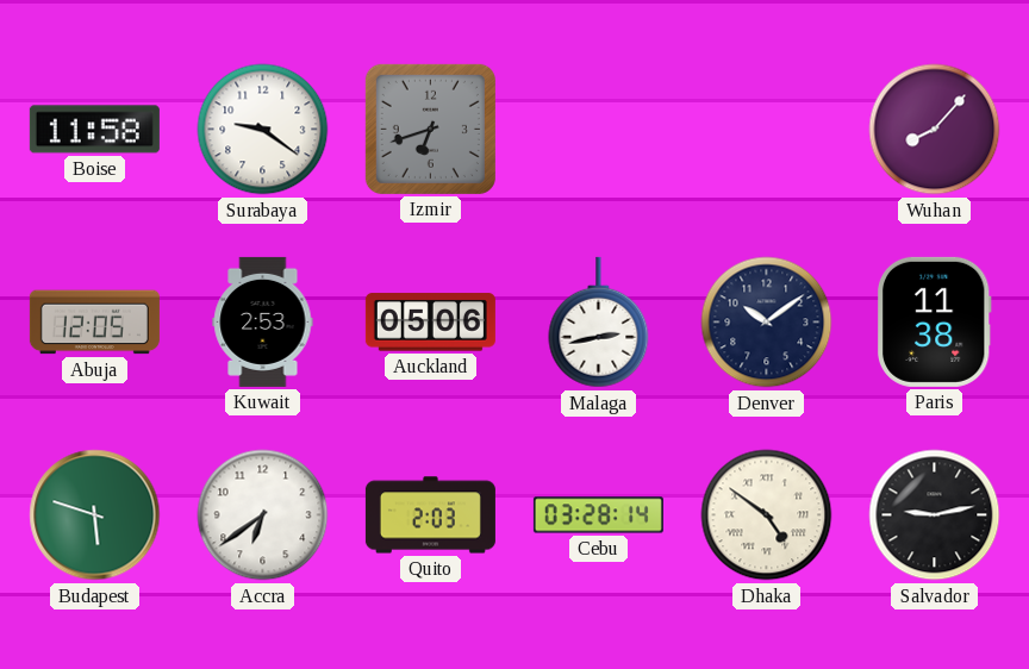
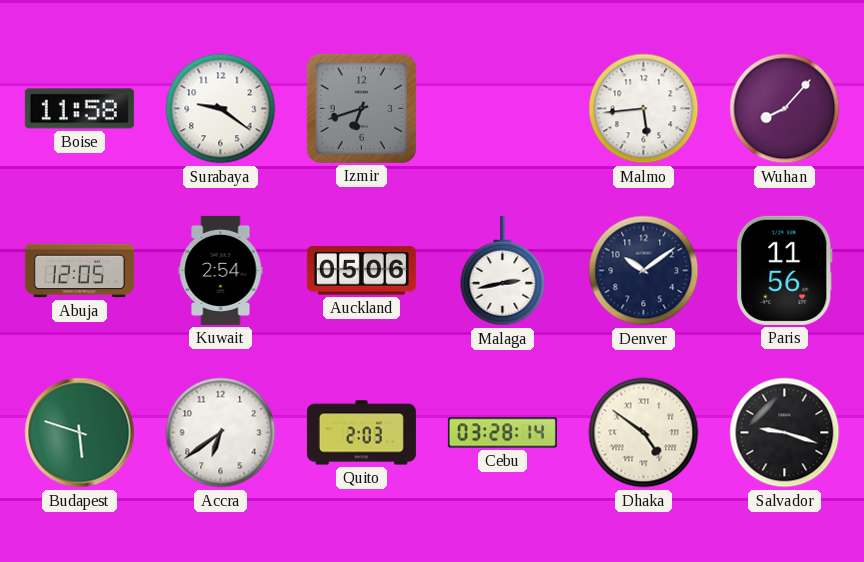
Malmo: none -> 5:44 (644, 109)
Kuwait: 2:53 -> 2:54 (221, 270)
Paris: 11:38 -> 11:56 (784, 270)
Salvador: 9:13 -> 9:18 (785, 433)
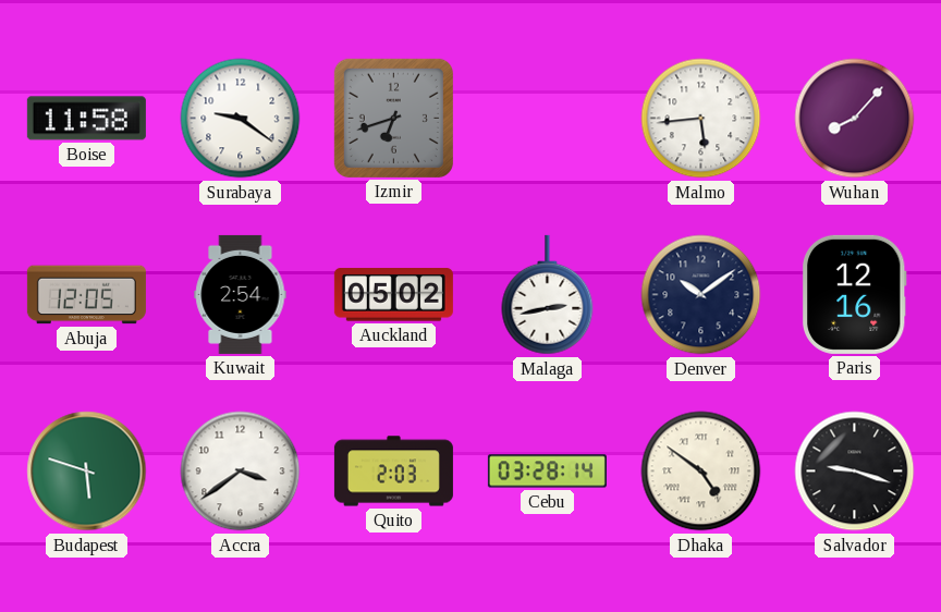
Auckland: 05:06 -> 05:02 (393, 295)
Paris: 11:56 -> 12:16 (854, 294)
Accra: 6:39 -> 3:39 (241, 472)
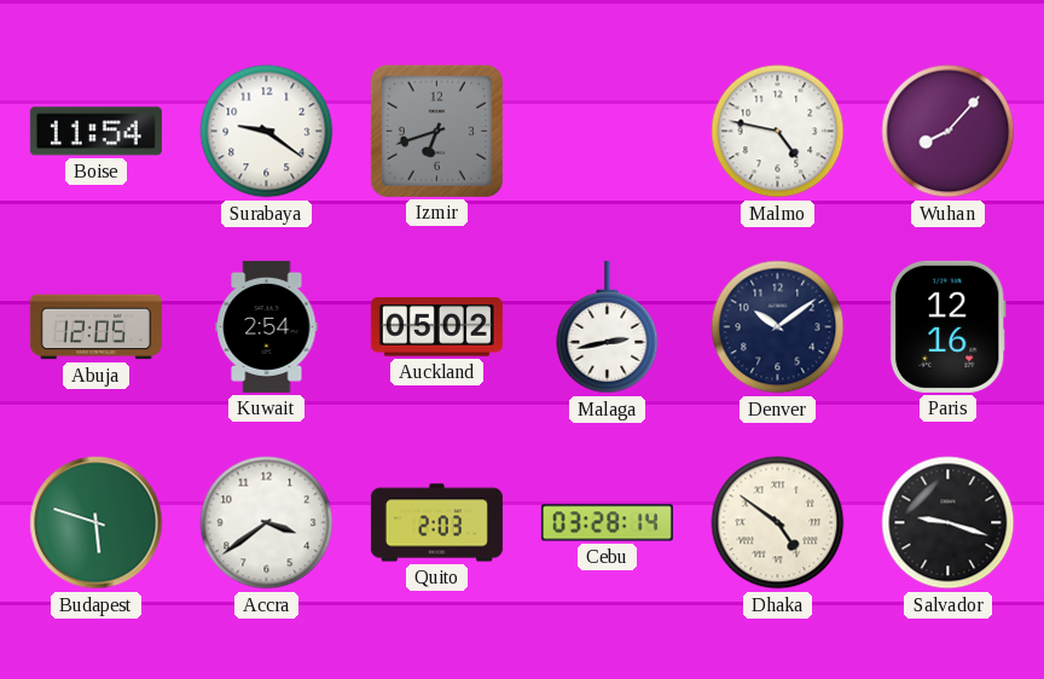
Boise: 11:58 -> 11:54 (95, 132)
Malmo: 5:44 -> 4:47 (778, 132)
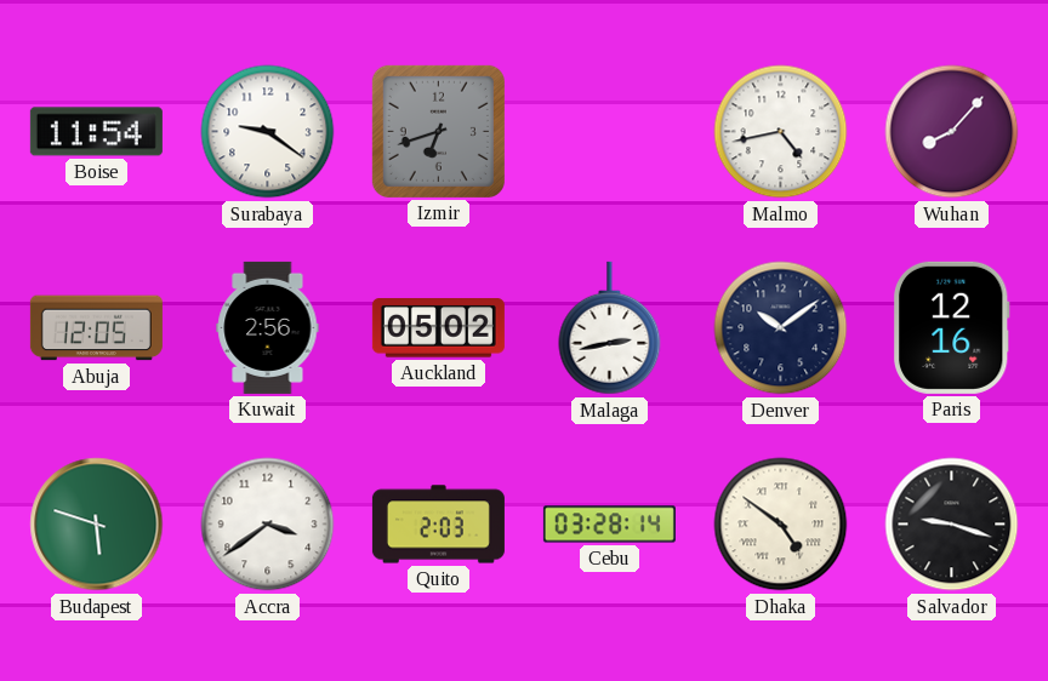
Malmo: 4:47 -> 4:43 (781, 132)
Kuwait: 2:54 -> 2:56 (268, 327)
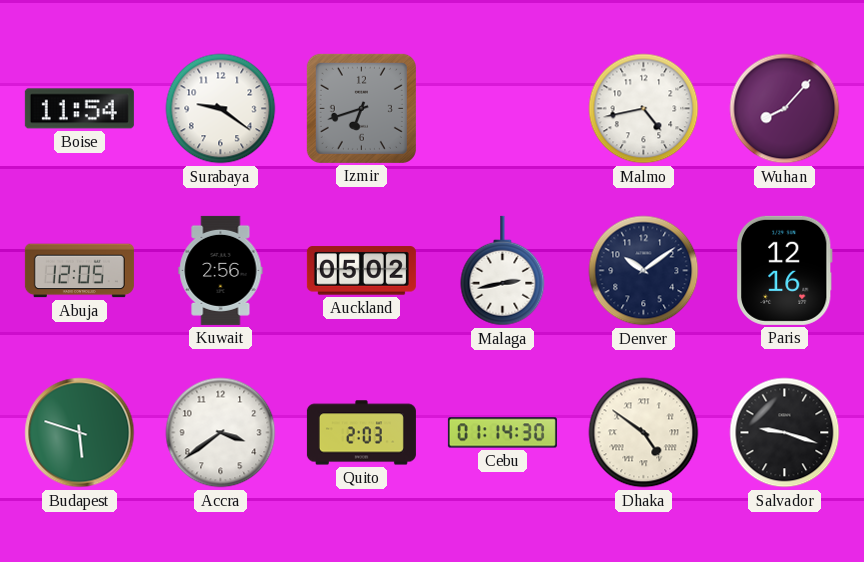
Cebu: 03:28 -> 01:14 (502, 433)
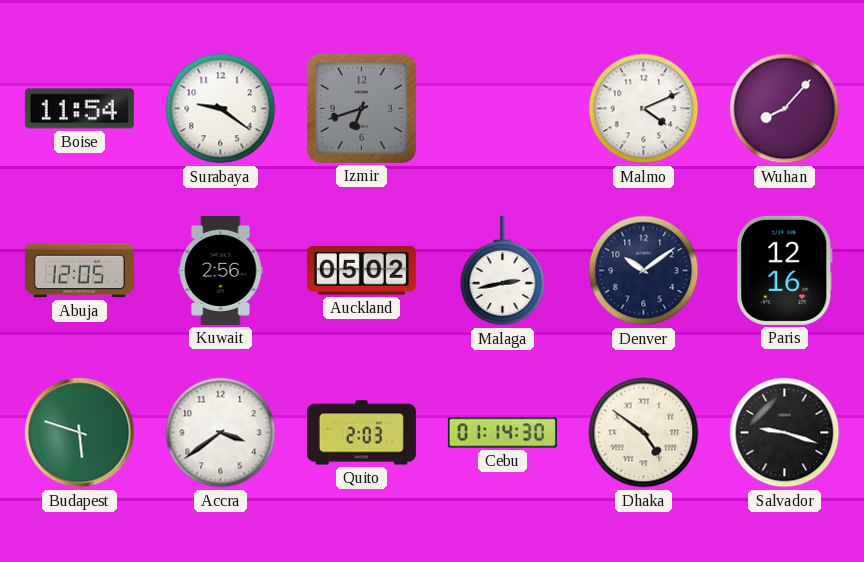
Malmo: 4:43 -> 4:11 (644, 109)
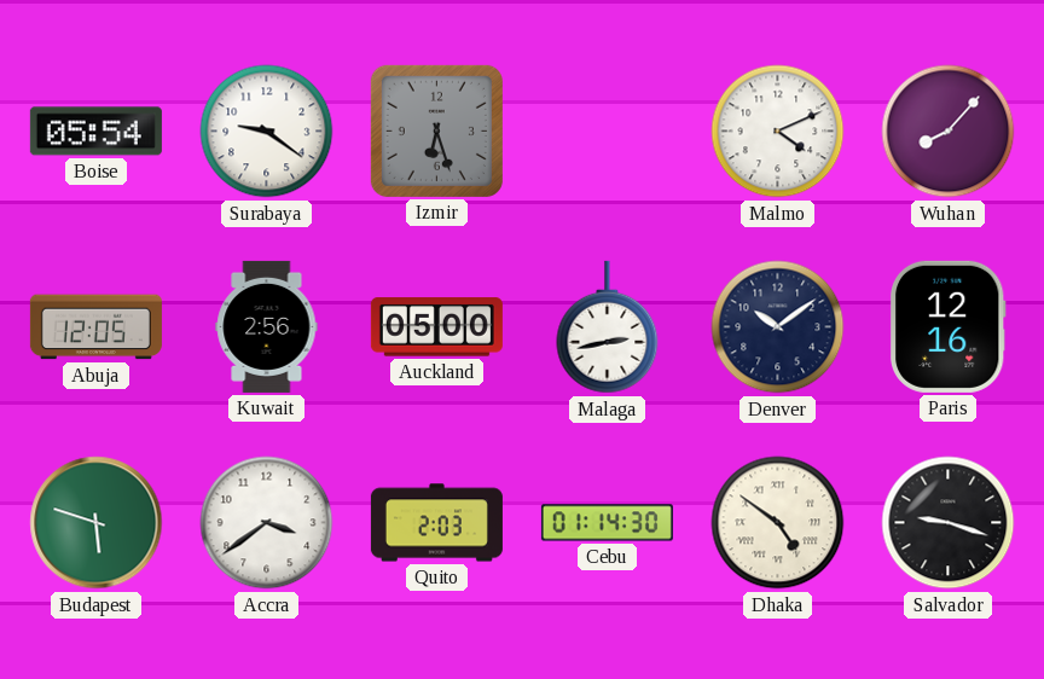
Boise: 11:54 -> 05:54 (95, 132)
Izmir: 6:42 -> 6:27 (436, 130)
Auckland: 05:02 -> 05:00 (436, 327)
